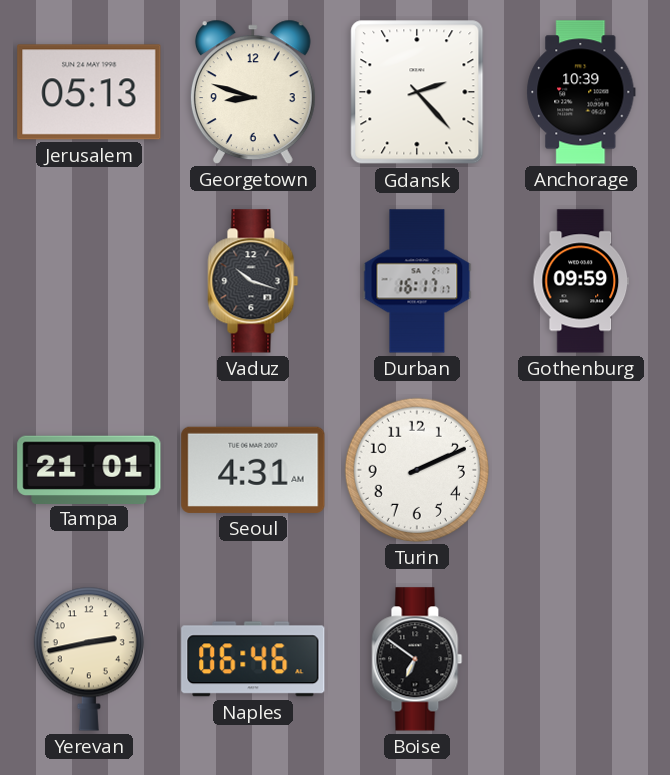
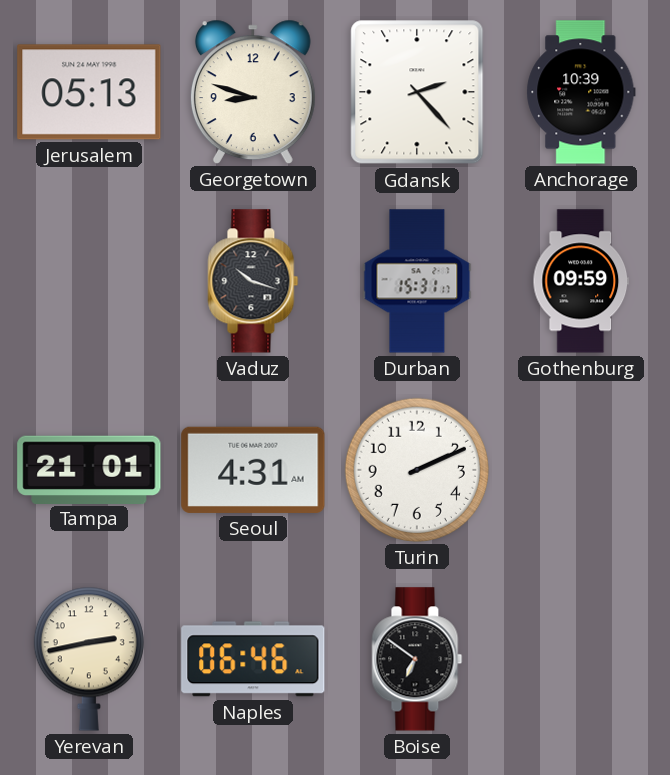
Durban: 16:17 -> 15:31 (417, 281)
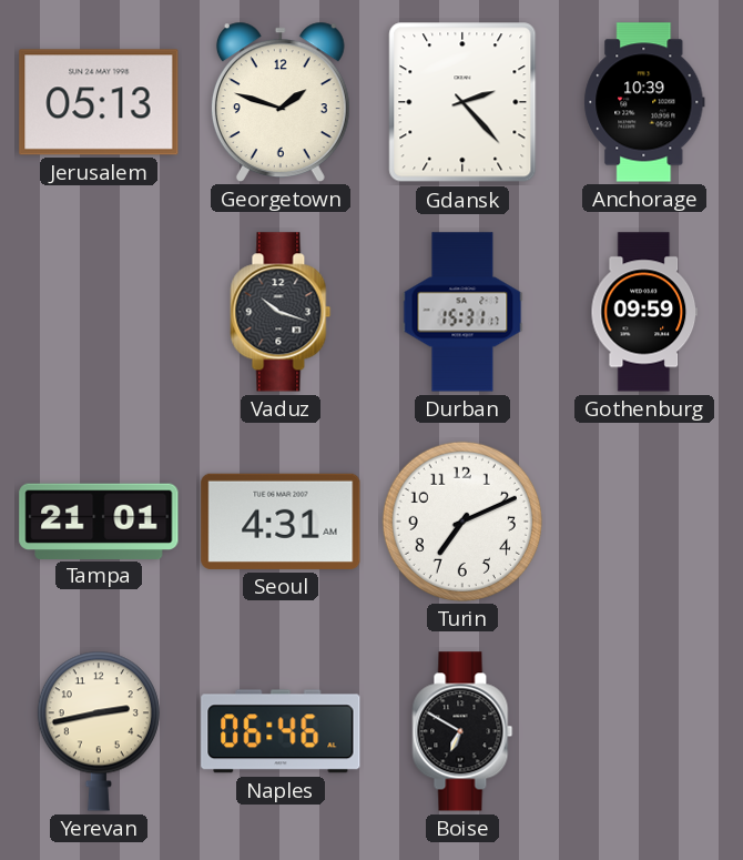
Georgetown: 8:48 -> 1:48 (281, 102)
Turin: 2:11 -> 7:11 (462, 522)
Boise: 6:51 -> 6:50 (462, 731)
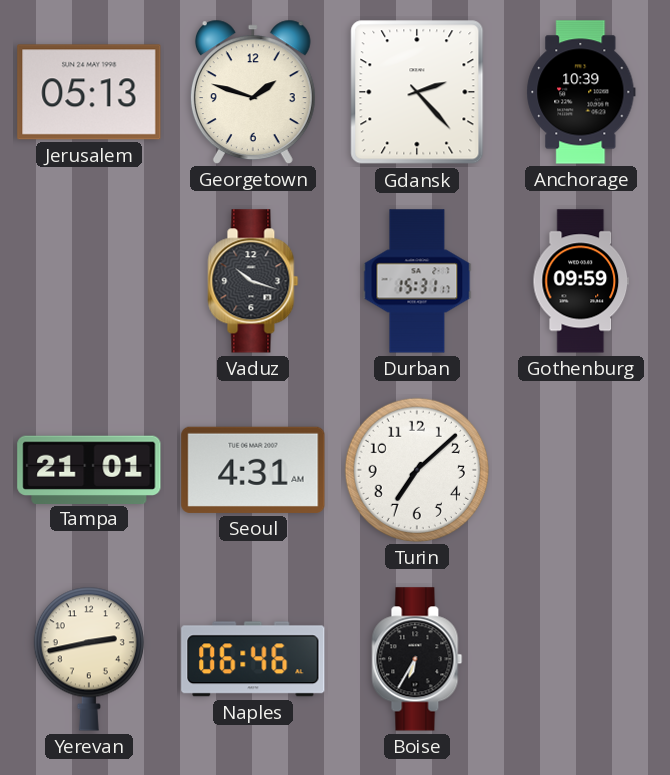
Turin: 7:11 -> 7:08 (417, 470)
Boise: 6:50 -> 6:35 (417, 659)
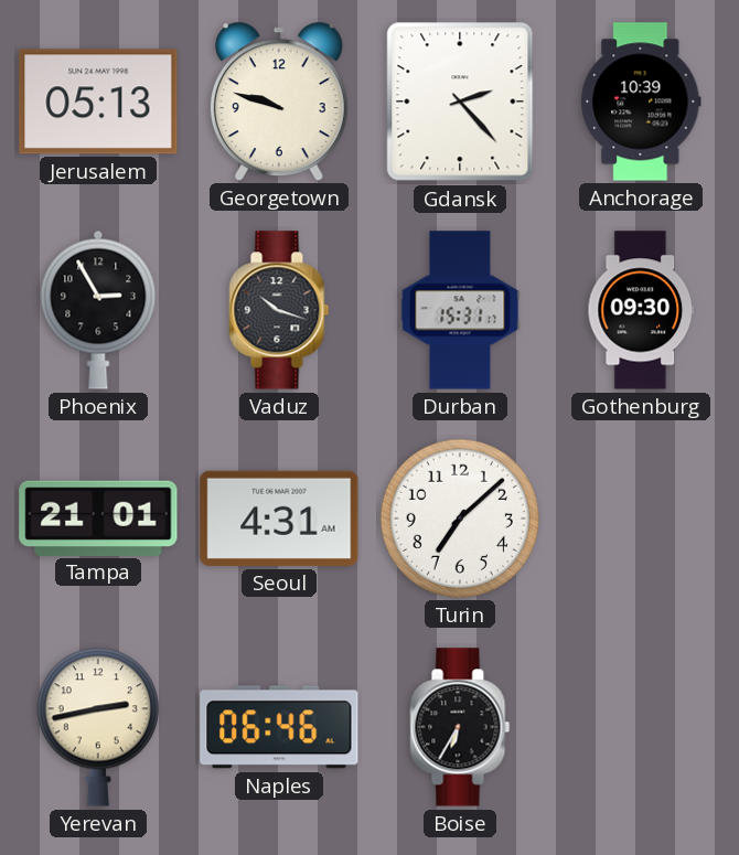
Georgetown: 1:48 -> 9:48 (279, 101)
Phoenix: none -> 2:55 (98, 310)
Gothenburg: 09:59 -> 09:30 (641, 310)
